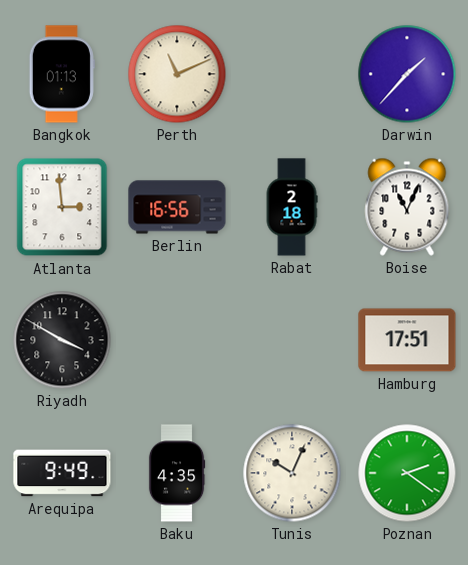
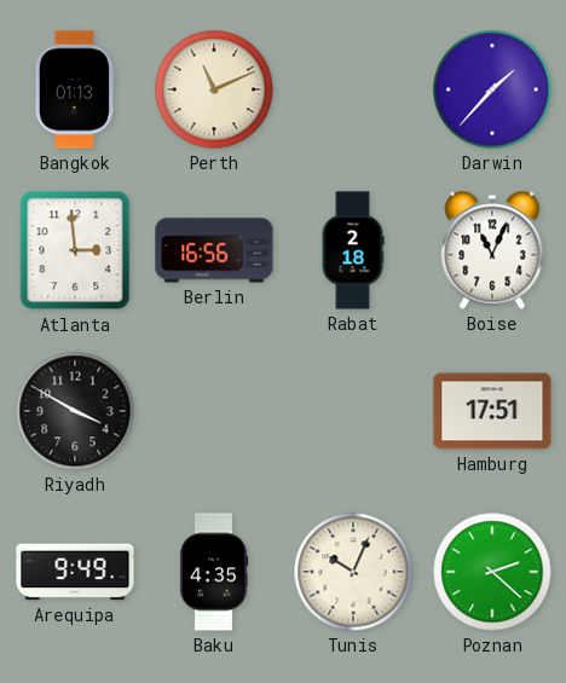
Poznan: 2:21 -> 2:22 (492, 572)
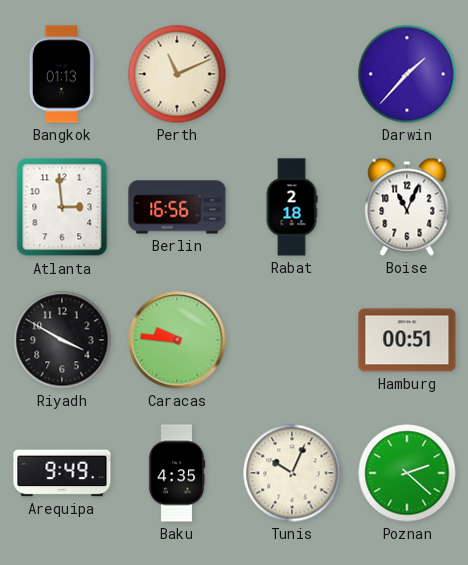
Caracas: none -> 9:46 (177, 340)
Hamburg: 17:51 -> 00:51 (407, 340)
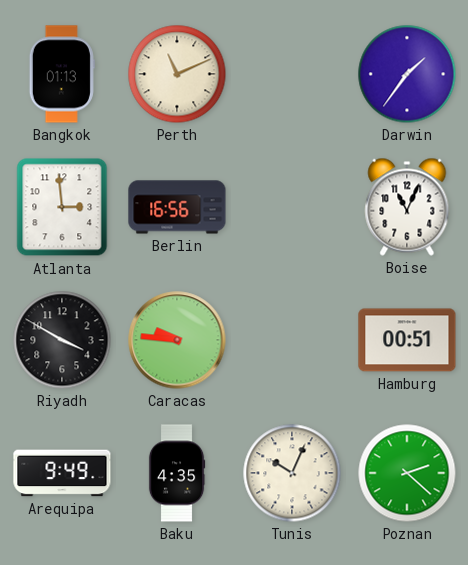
Darwin: 1:37 -> 1:36 (407, 74)
Rabat: 2:18 -> none (292, 207)
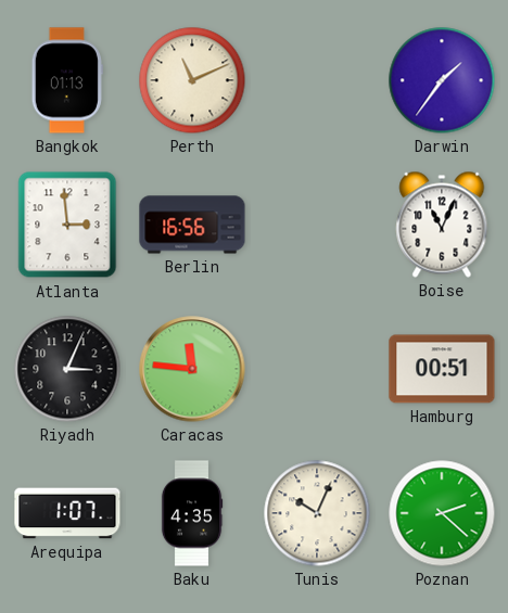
Riyadh: 3:50 -> 3:04 (67, 369)
Caracas: 9:46 -> 11:46 (192, 369)
Arequipa: 9:49 -> 1:07 (67, 513)
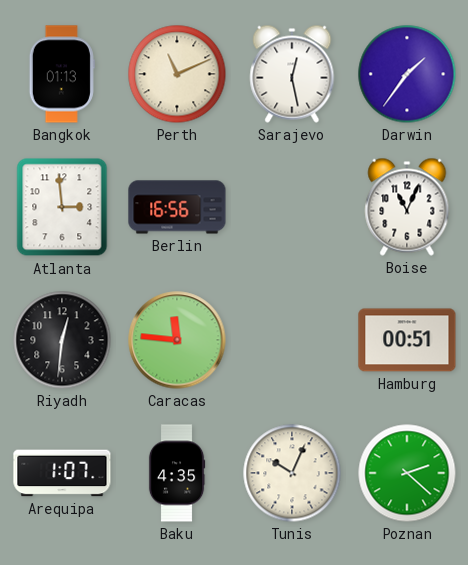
Sarajevo: none -> 12:28 (292, 74)
Riyadh: 3:04 -> 12:31 (62, 340)
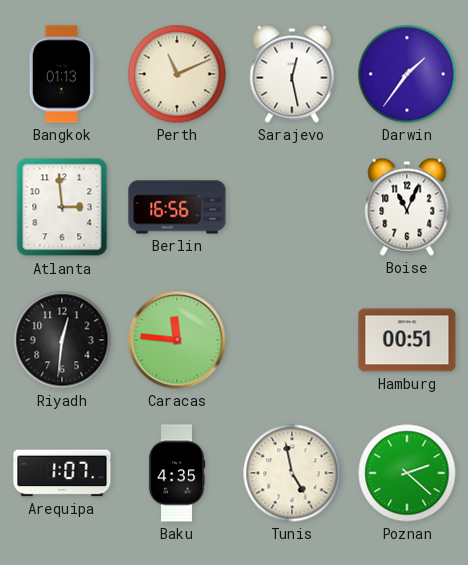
Tunis: 10:04 -> 4:58 (292, 473)
